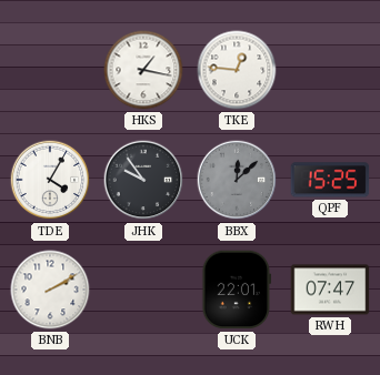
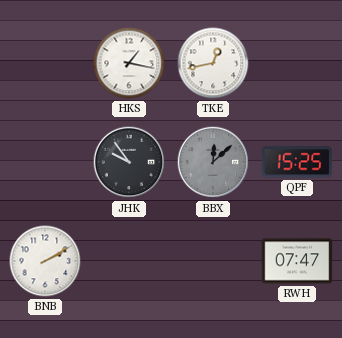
TKE: 12:46 -> 12:43 (213, 63)
TDE: 4:05 -> none (50, 180)
UCK: 22:01 -> none (236, 290)
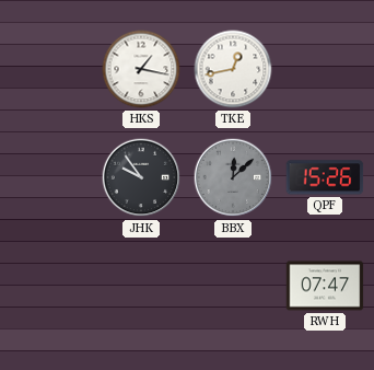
QPF: 15:25 -> 15:26 (325, 177)
BNB: 2:10 -> none (45, 261)
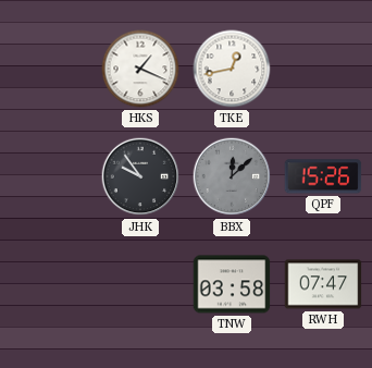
HKS: 1:17 -> 1:19 (140, 69)
TNW: none -> 03:58 (232, 284)
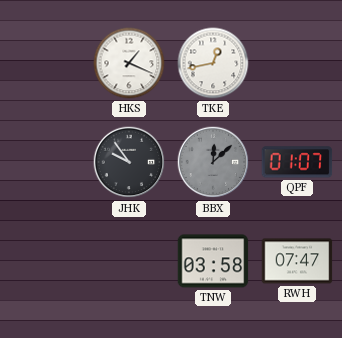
QPF: 15:26 -> 01:07 (297, 162)
